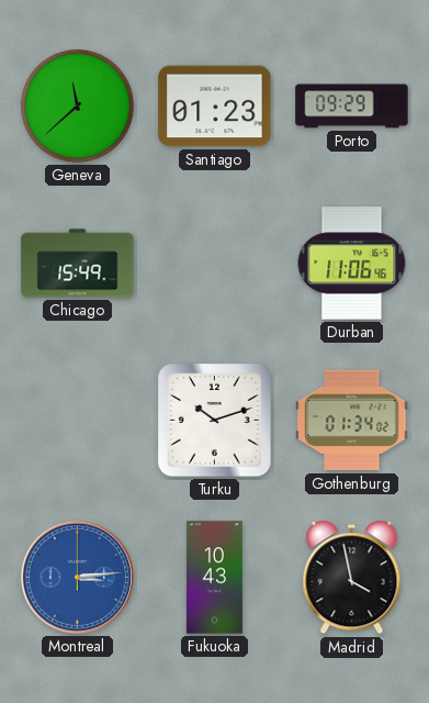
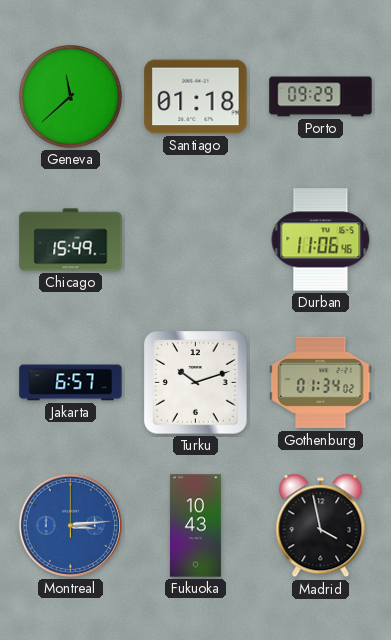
Santiago: 01:23 -> 01:18 (196, 97)
Jakarta: none -> 6:57 (71, 383)
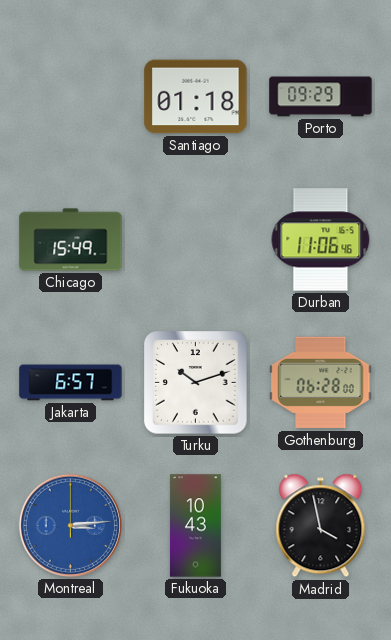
Geneva: 11:38 -> none (70, 96)
Gothenburg: 01:34 -> 06:28 (321, 383)
